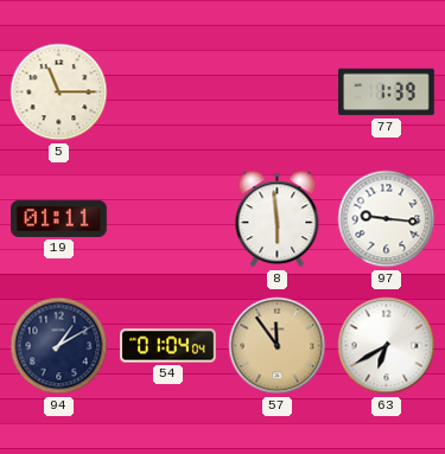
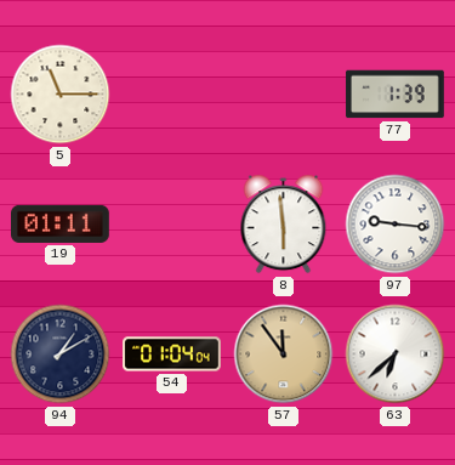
63: 6:40 -> 6:38 (396, 355)
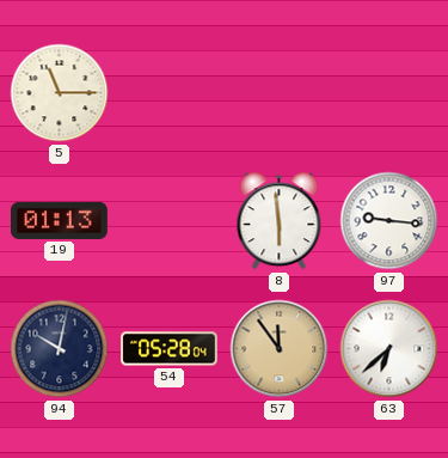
77: 1:39 -> none (396, 95)
19: 01:11 -> 01:13 (60, 220)
94: 1:10 -> 10:02 (60, 349)
54: 01:04 -> 05:28 (170, 349)
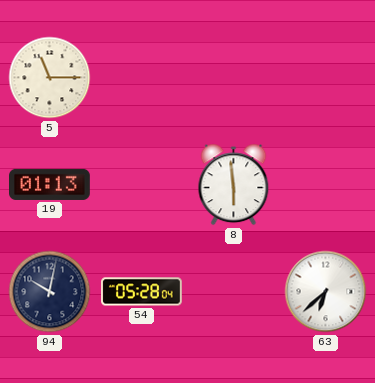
97: 9:16 -> none (389, 221)
57: 11:54 -> none (280, 349)
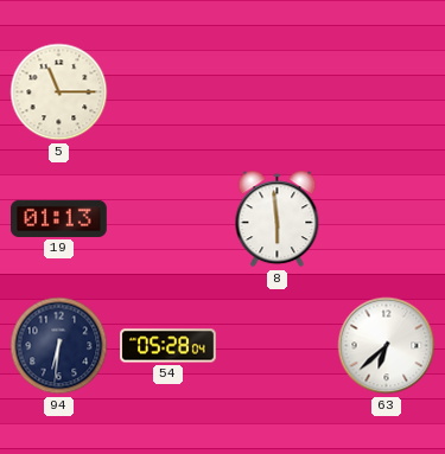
94: 10:02 -> 6:31 (59, 346)
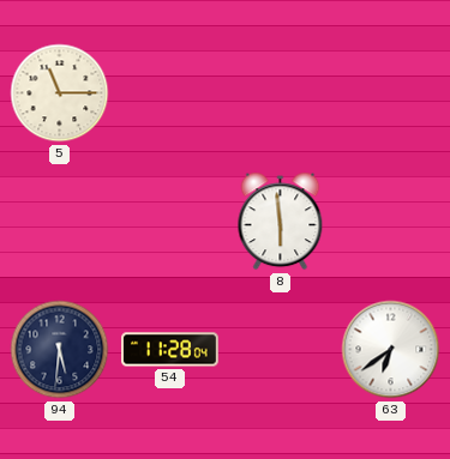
19: 01:13 -> none (59, 218)
94: 6:31 -> 5:31 (60, 350)
54: 05:28 -> 11:28 (170, 350)
63: 6:38 -> 6:39 (391, 350)
